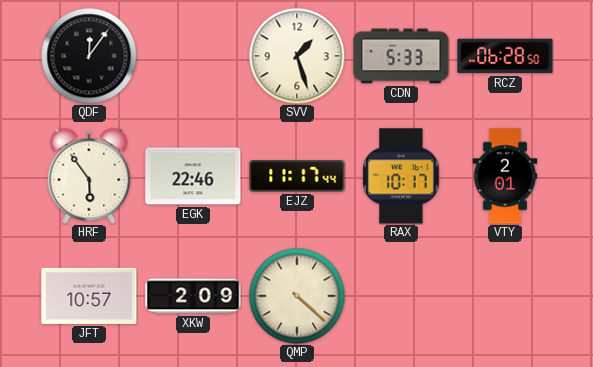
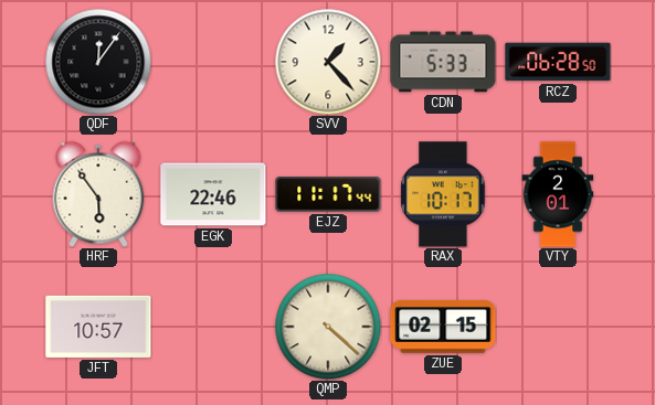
SVV: 1:27 -> 1:23 (328, 62)
XKW: 2:09 -> none (193, 296)
ZUE: none -> 02:15 (443, 328)
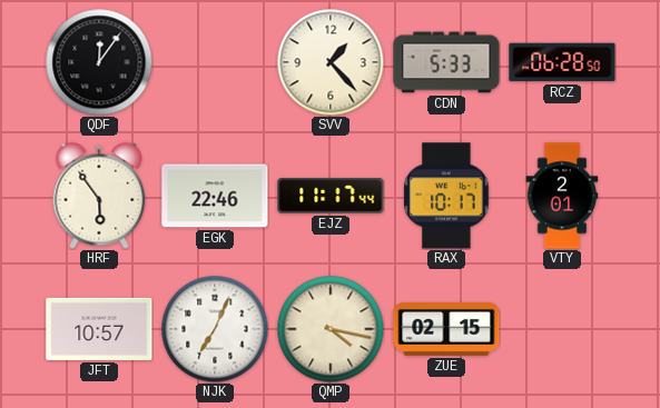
NJK: none -> 7:04 (215, 329)
QMP: 4:22 -> 4:17 (331, 329)
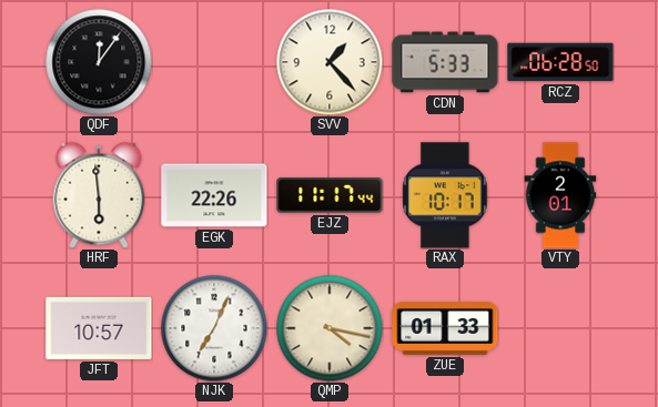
HRF: 5:54 -> 5:59 (99, 195)
EGK: 22:46 -> 22:26 (214, 195)
ZUE: 02:15 -> 01:33 (445, 329)
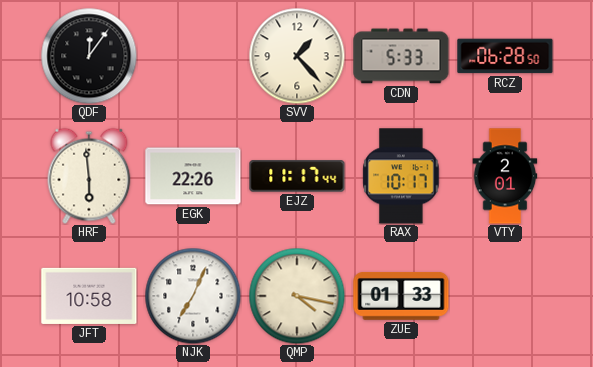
JFT: 10:57 -> 10:58 (89, 296)
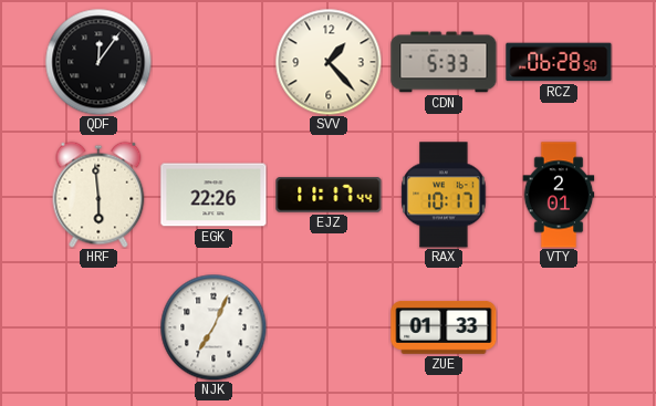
JFT: 10:58 -> none (89, 296)
QMP: 4:17 -> none (297, 296)
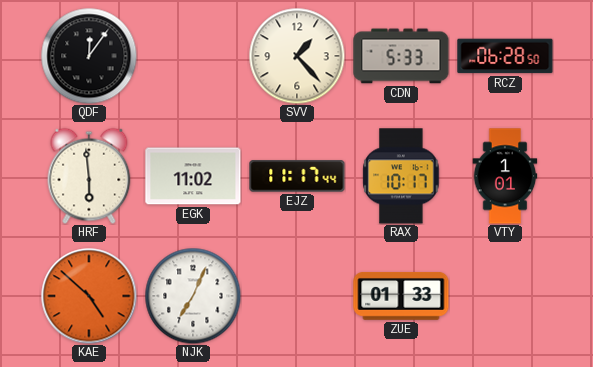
EGK: 22:26 -> 11:02 (193, 176)
VTY: 2:01 -> 1:01 (505, 176)
KAE: none -> 4:52 (89, 296)
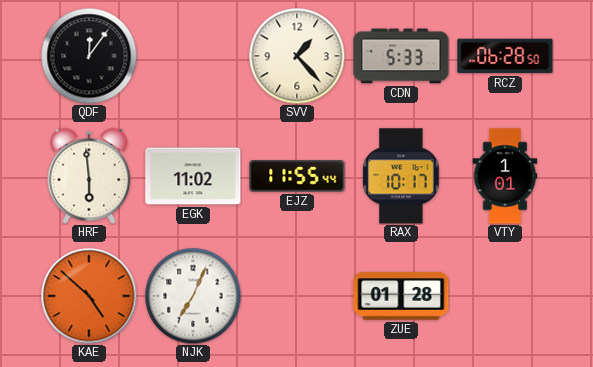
EJZ: 11:17 -> 11:55 (297, 176)
ZUE: 01:33 -> 01:28 (401, 297)
